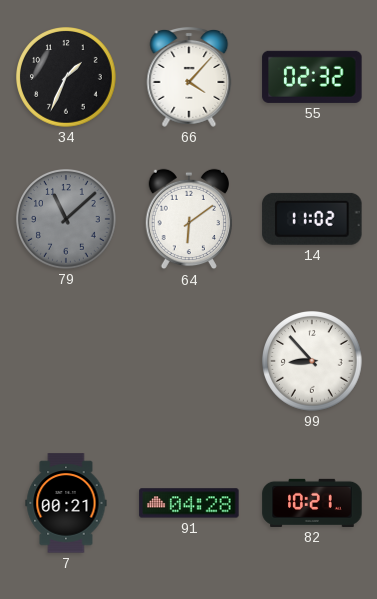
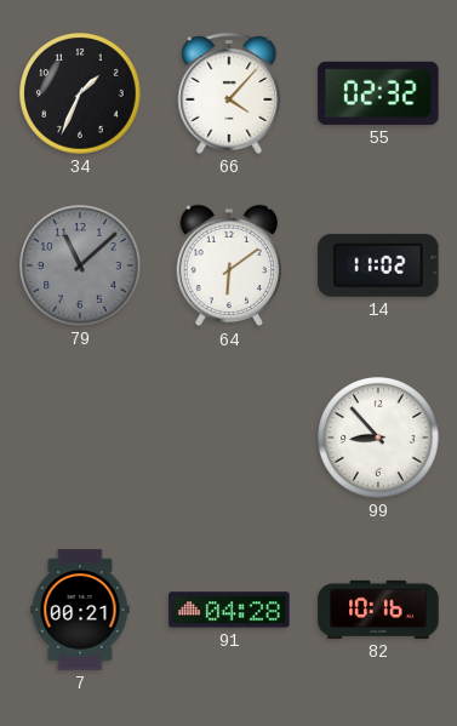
82: 10:21 -> 10:16 (378, 610)
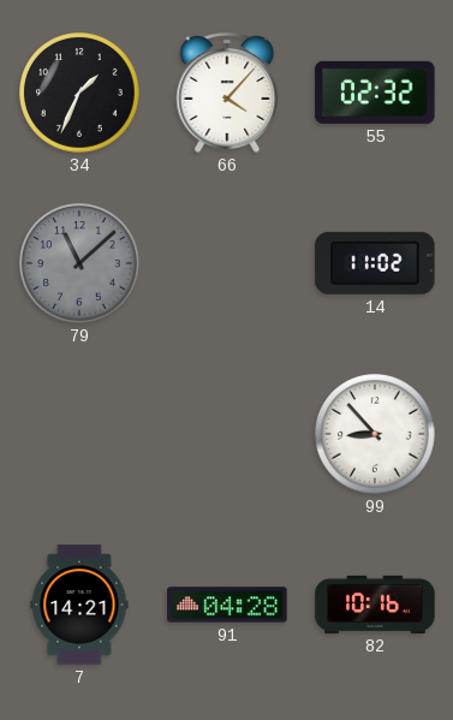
64: 6:09 -> none (228, 265)
7: 00:21 -> 14:21 (79, 605)
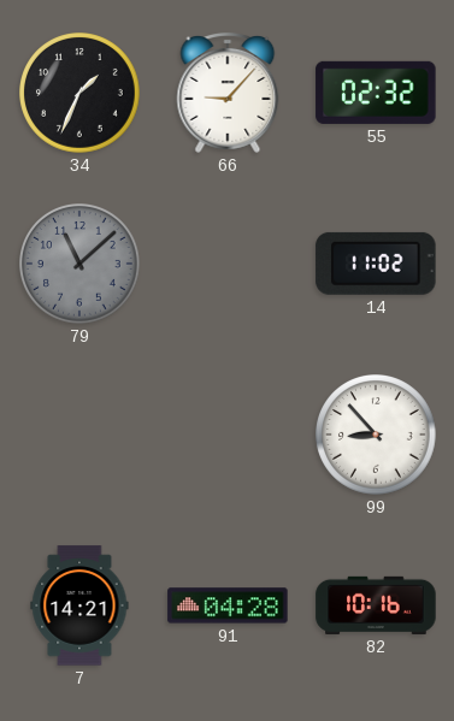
66: 4:07 -> 9:07 (228, 93)
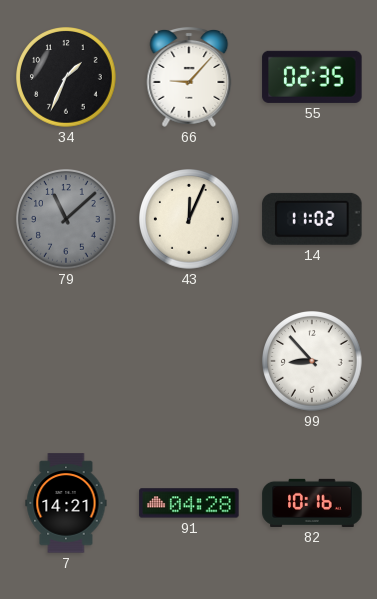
55: 02:32 -> 02:35 (312, 77)
43: none -> 12:04 (189, 219)
